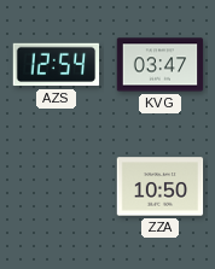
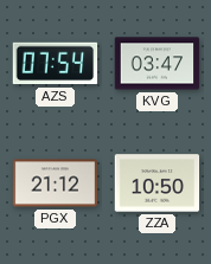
AZS: 12:54 -> 07:54 (56, 64)
PGX: none -> 21:12 (56, 183)
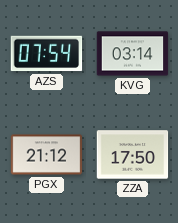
KVG: 03:47 -> 03:14 (133, 54)
ZZA: 10:50 -> 17:50 (133, 155)
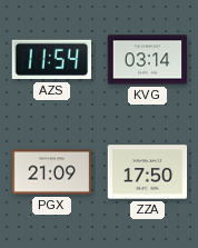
AZS: 07:54 -> 11:54 (52, 60)
PGX: 21:12 -> 21:09 (52, 172)
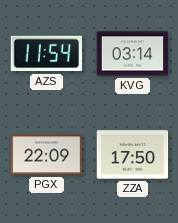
PGX: 21:09 -> 22:09 (47, 155)
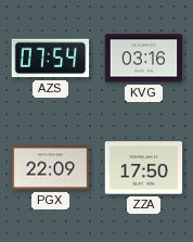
AZS: 11:54 -> 07:54 (51, 59)
KVG: 03:14 -> 03:16 (144, 59)
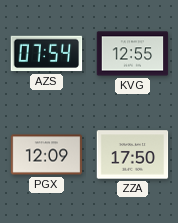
KVG: 03:16 -> 12:55 (133, 54)
PGX: 22:09 -> 12:09 (47, 155)
